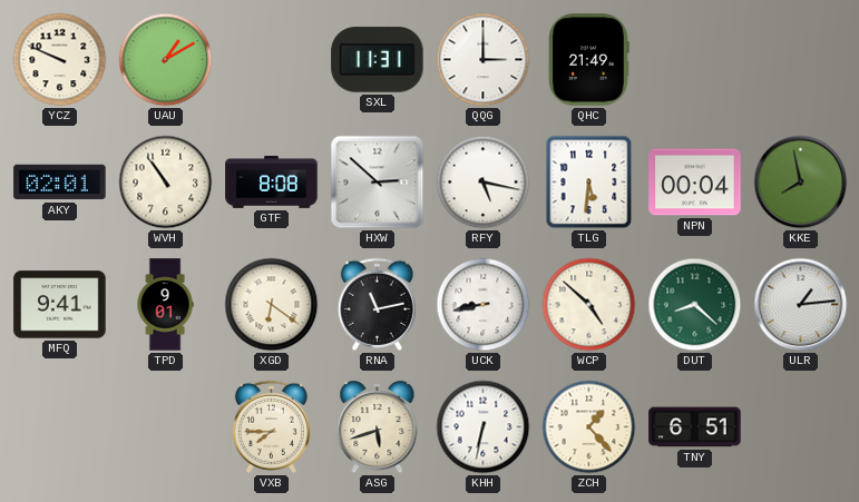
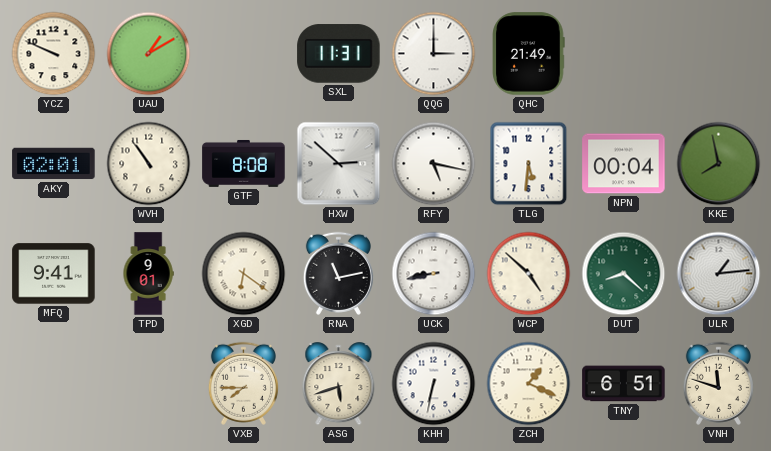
ZCH: 1:23 -> 1:19 (529, 384)
VNH: none -> 11:48 (718, 383)
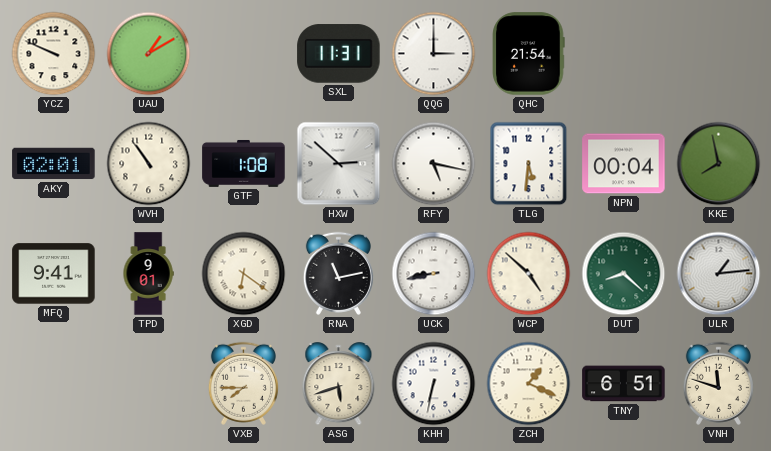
QHC: 21:49 -> 21:54 (528, 54)
GTF: 8:08 -> 1:08 (244, 163)
